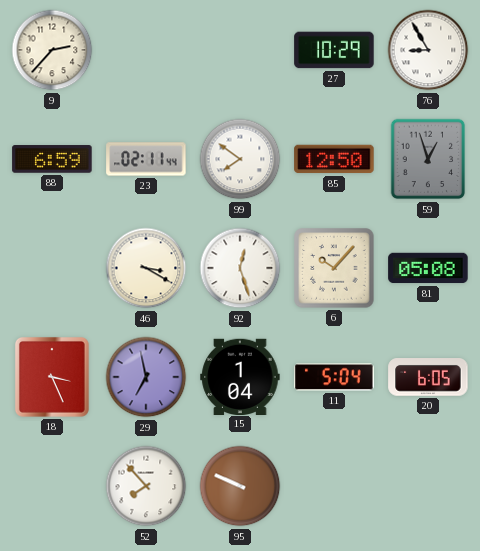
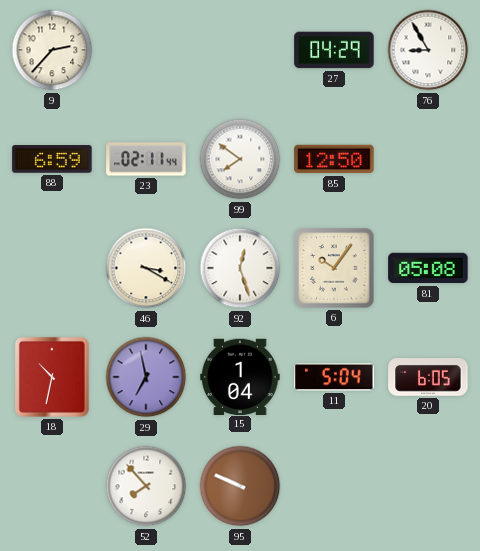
27: 10:29 -> 04:29 (334, 50)
59: 12:57 -> none (428, 159)
6: 10:07 -> 10:06 (334, 268)
18: 3:26 -> 10:32 (52, 377)
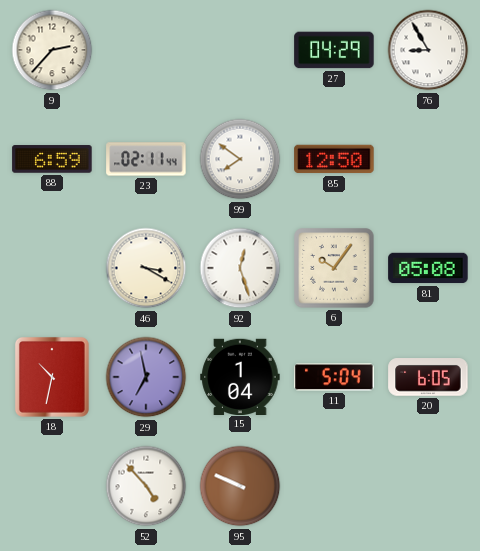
52: 7:53 -> 4:53 (146, 486)
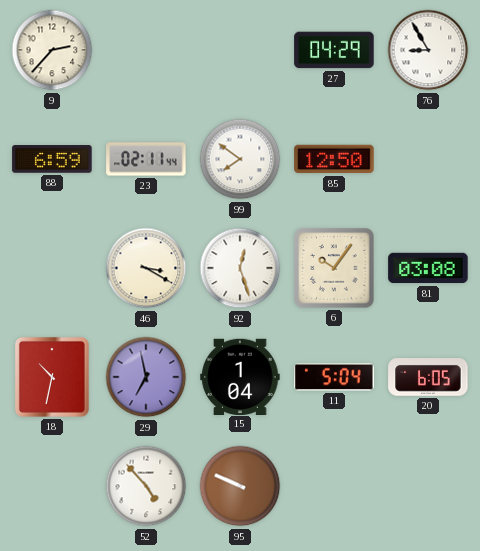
81: 05:08 -> 03:08 (428, 268)
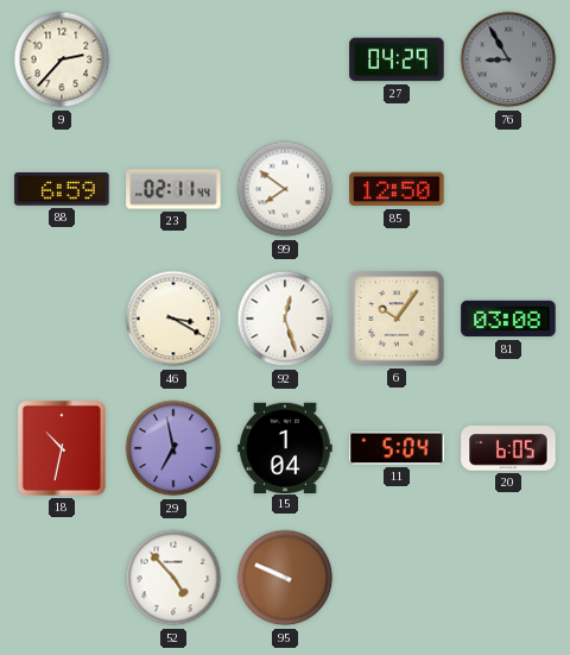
76 dial: white -> grey (508, 59)
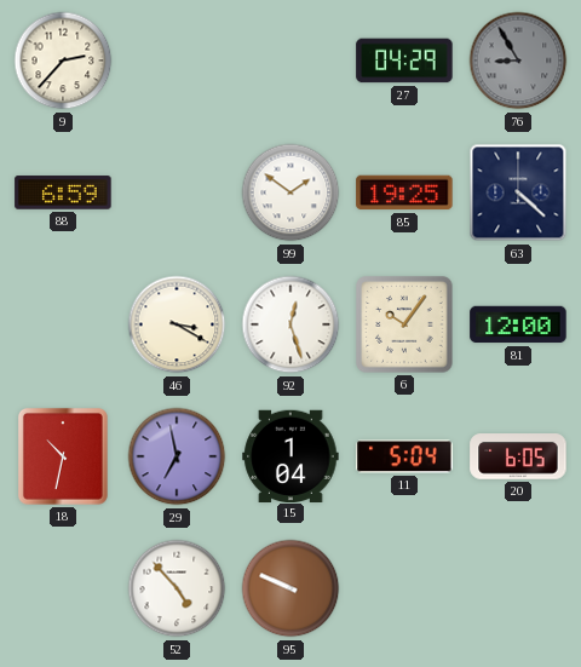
23: 02:11 -> none (173, 189)
99: 7:51 -> 1:51 (290, 192)
85: 12:50 -> 19:25 (404, 192)
63: none -> 4:22 (518, 192)
81: 03:08 -> 12:00 (518, 324)
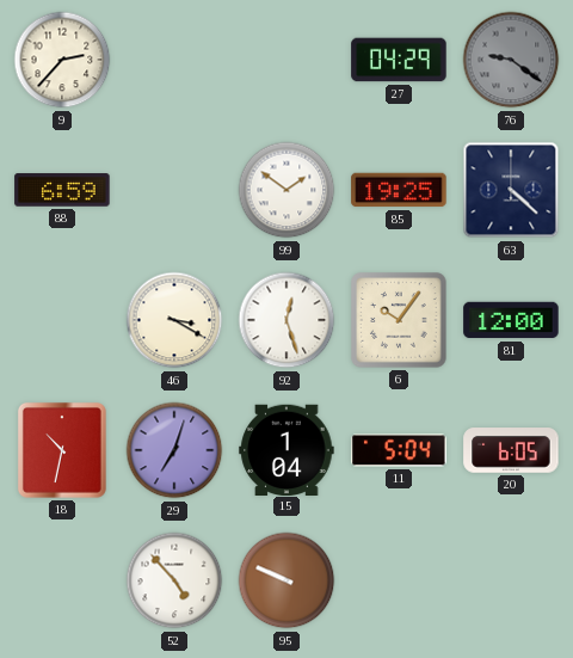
76: 8:55 -> 9:21 (511, 60)
29: 6:58 -> 7:03 (174, 450)
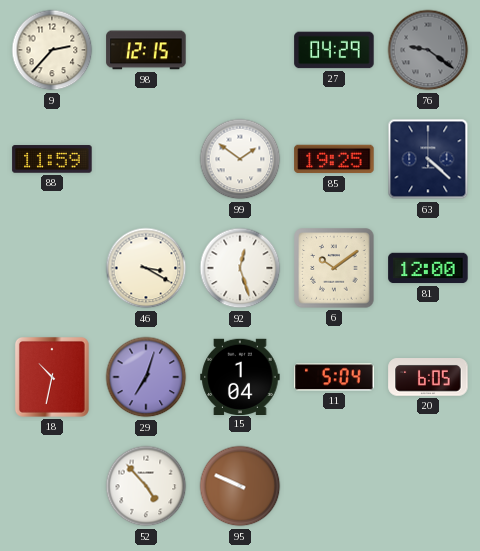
98: none -> 12:15 (146, 50)
88: 6:59 -> 11:59 (52, 159)
6: 10:06 -> 10:09 (334, 268)
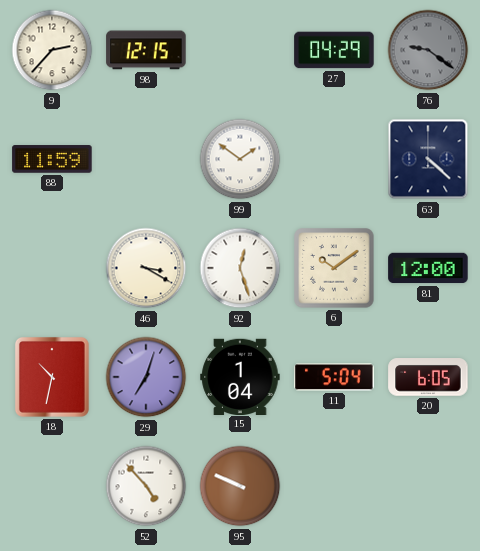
85: 19:25 -> none (334, 159)
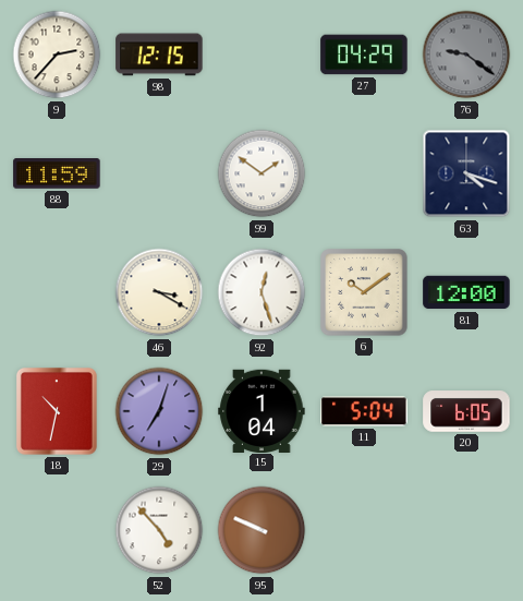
63: 4:22 -> 4:18 (466, 173)
